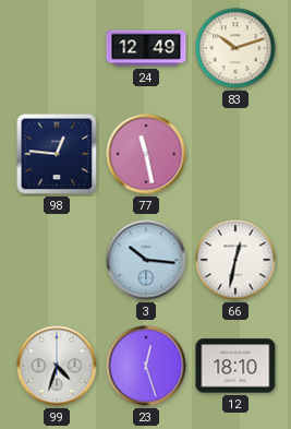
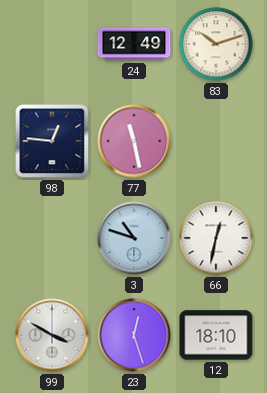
3: 10:16 -> 10:48 (134, 238)
99: 4:33 -> 3:50 (52, 335)
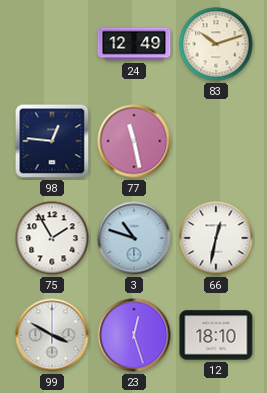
75: none -> 1:55 (52, 238)
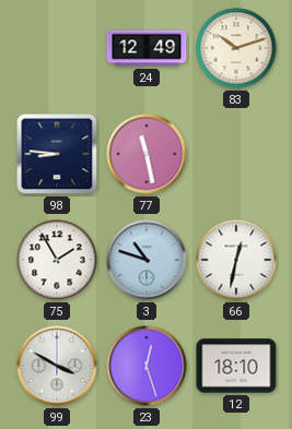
98: 12:46 -> 8:46 (57, 154)
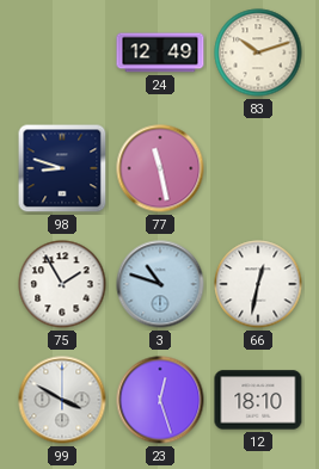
98: 8:46 -> 8:48 (62, 168)
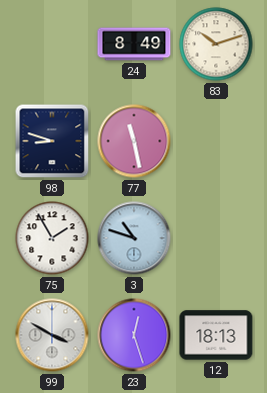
24: 12:49 -> 8:49 (134, 44)
66: 12:32 -> none (258, 284)
12: 18:10 -> 18:13 (216, 335)
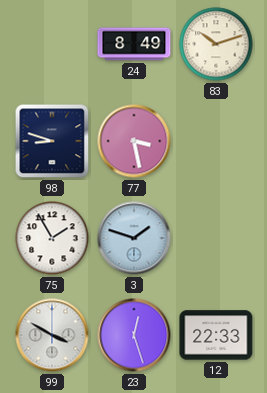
77: 11:28 -> 3:28 (134, 141)
3: 10:48 -> 1:48 (134, 238)
12: 18:13 -> 22:33 (216, 335)
